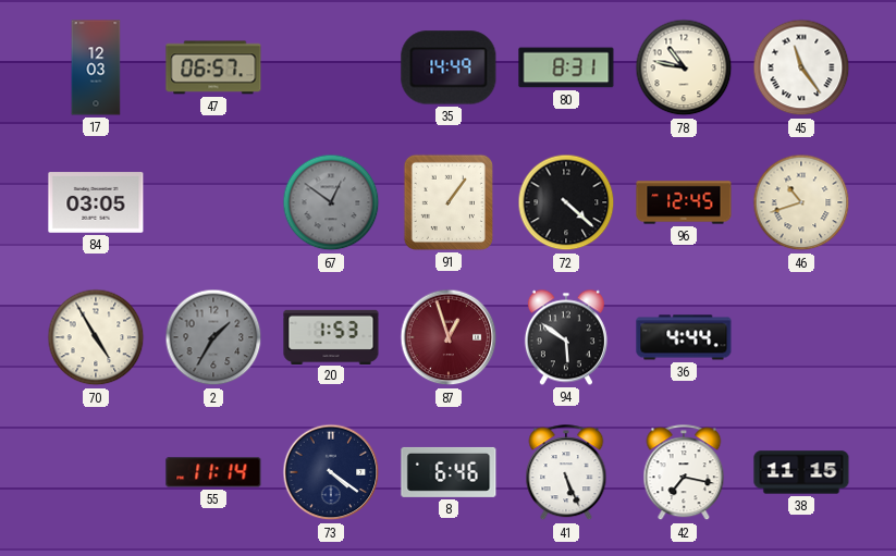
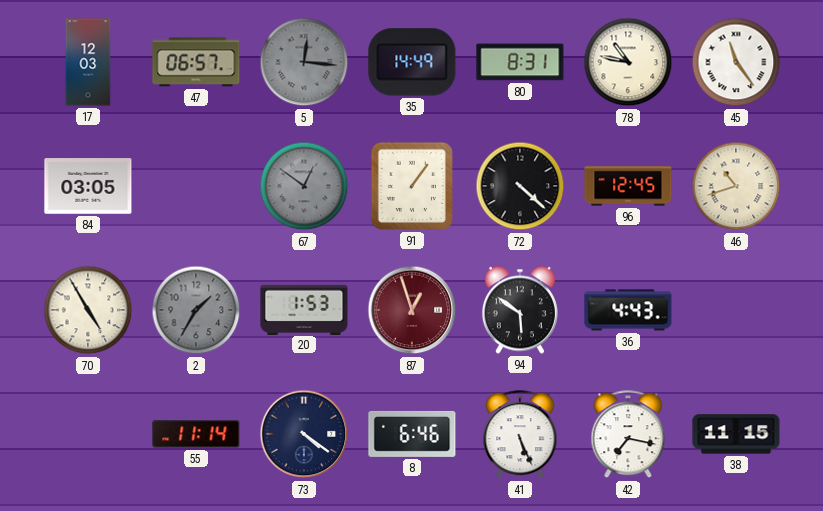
5: none -> 12:16 (304, 62)
36: 4:44 -> 4:43 (628, 310)
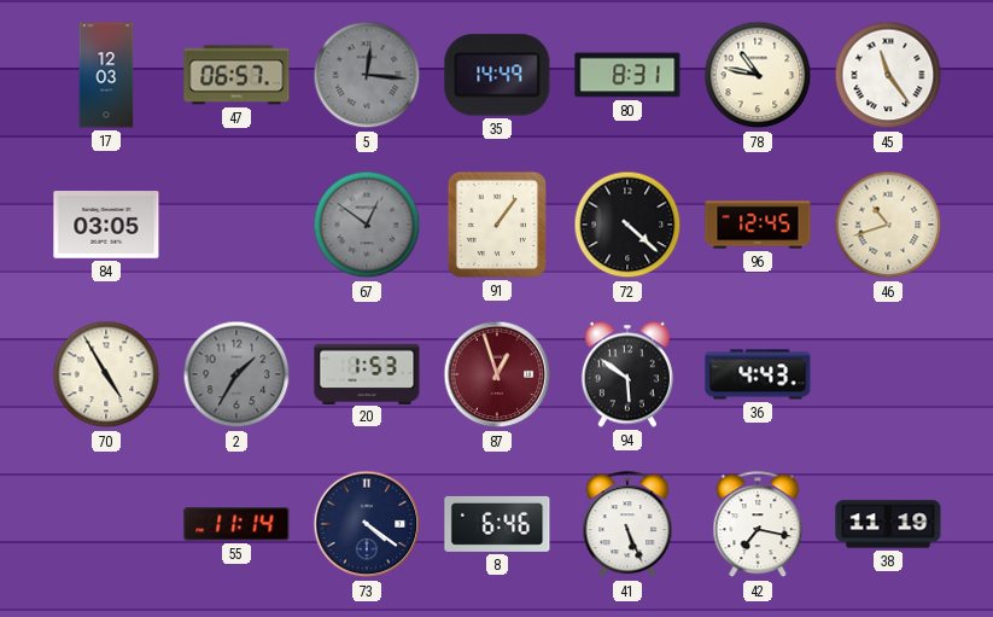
38: 11:15 -> 11:19 (888, 524)
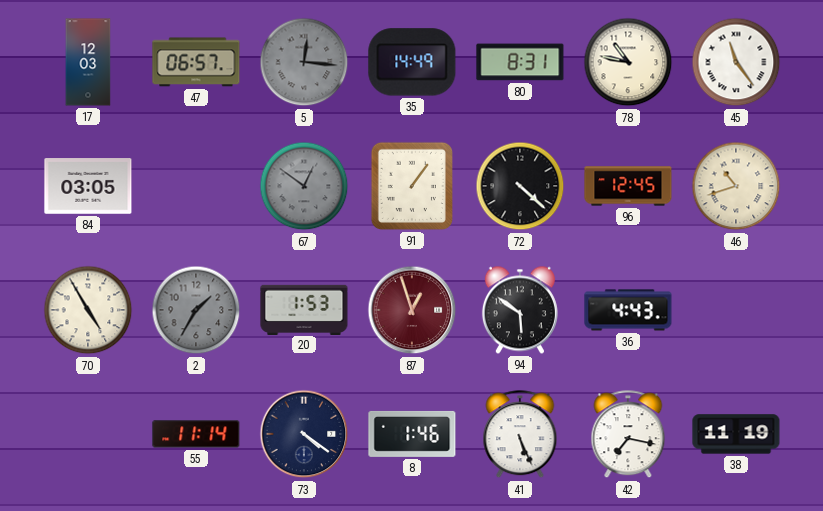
8: 6:46 -> 1:46 (412, 434)
